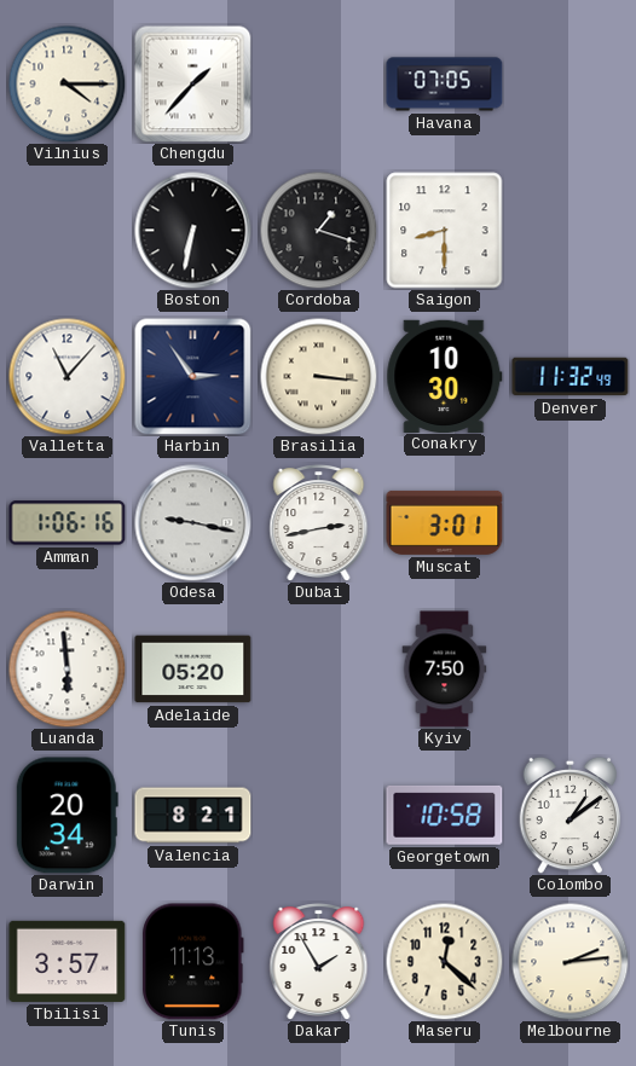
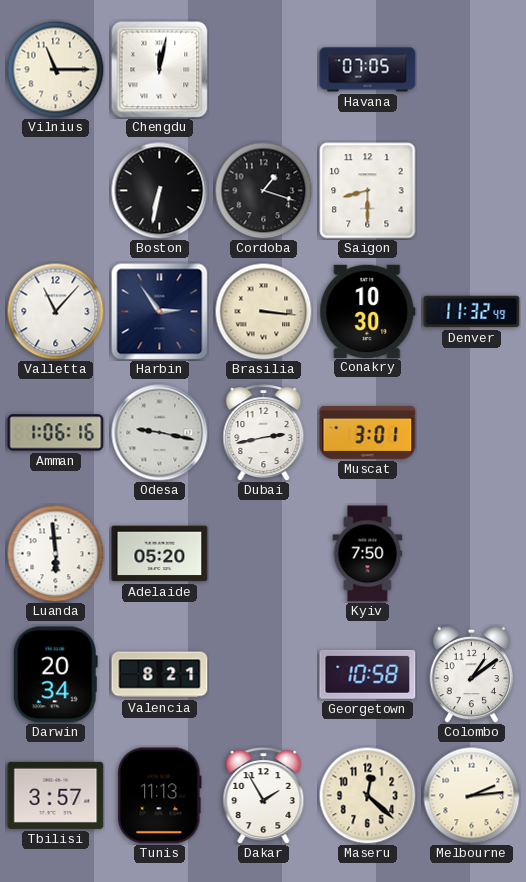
Vilnius: 4:15 -> 11:15 (55, 69)
Chengdu: 1:37 -> 12:02 (160, 70)
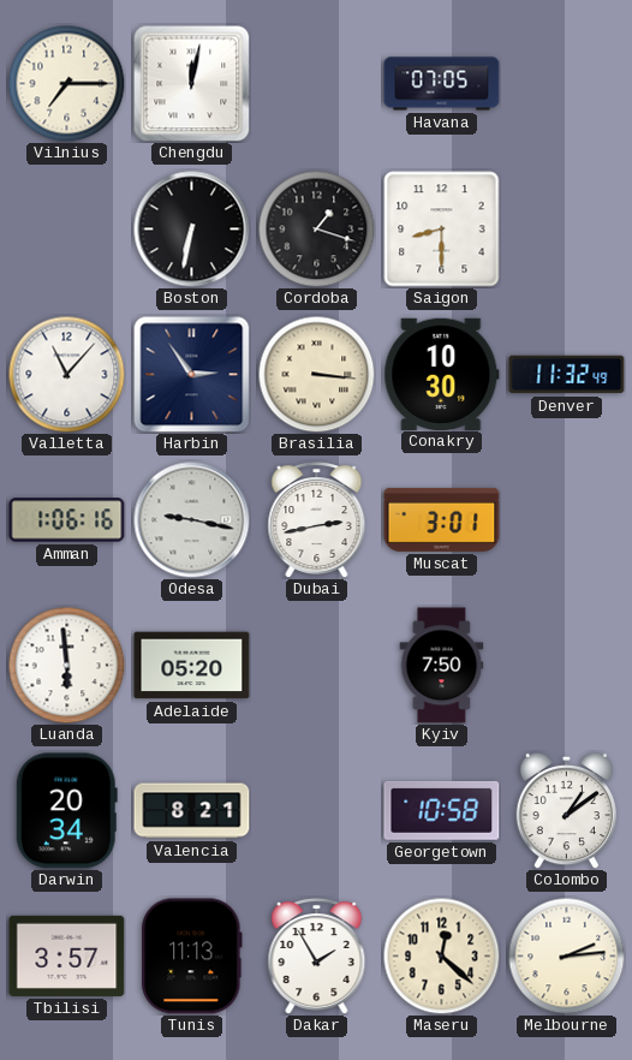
Vilnius: 11:15 -> 7:15 (66, 83)
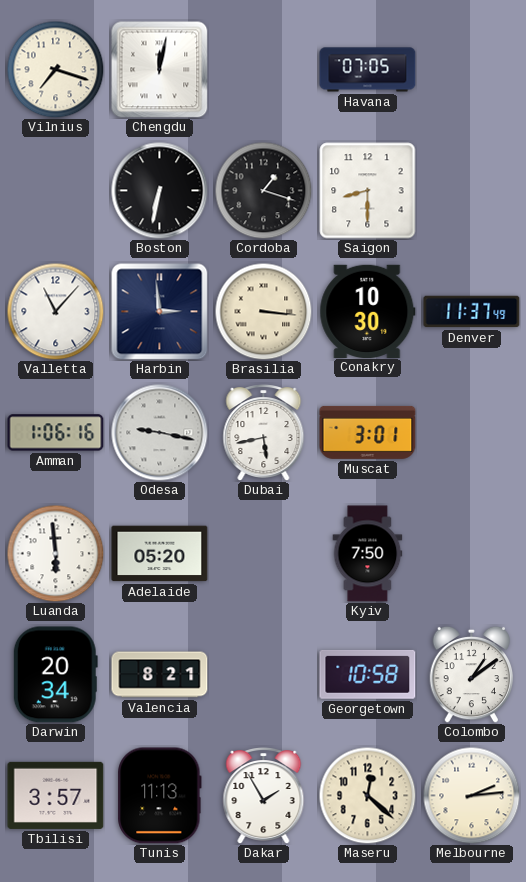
Vilnius: 7:15 -> 7:18 (55, 69)
Harbin: 2:54 -> 2:59 (160, 312)
Denver: 11:32 -> 11:37 (472, 312)
Dubai: 2:43 -> 5:43 (264, 433)
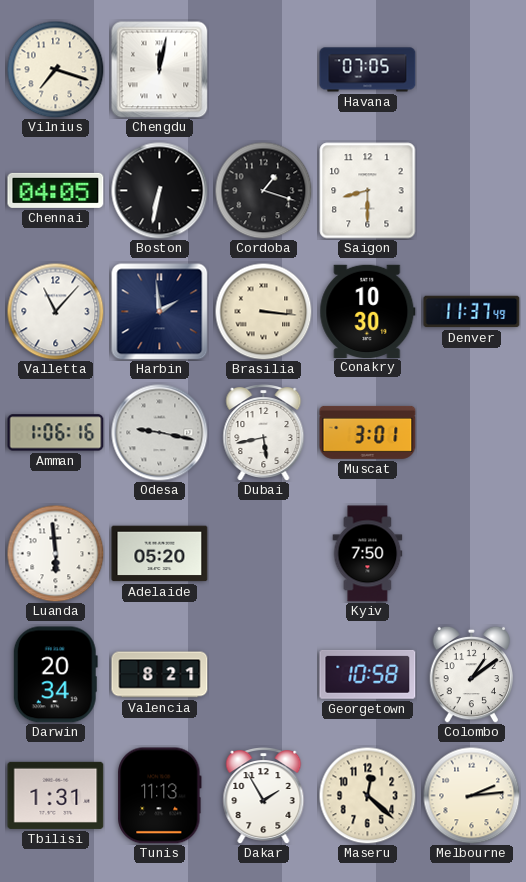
Chennai: none -> 04:05 (56, 190)
Harbin: 2:59 -> 1:59 (160, 312)
Tbilisi: 3:57 -> 1:31 (56, 795)
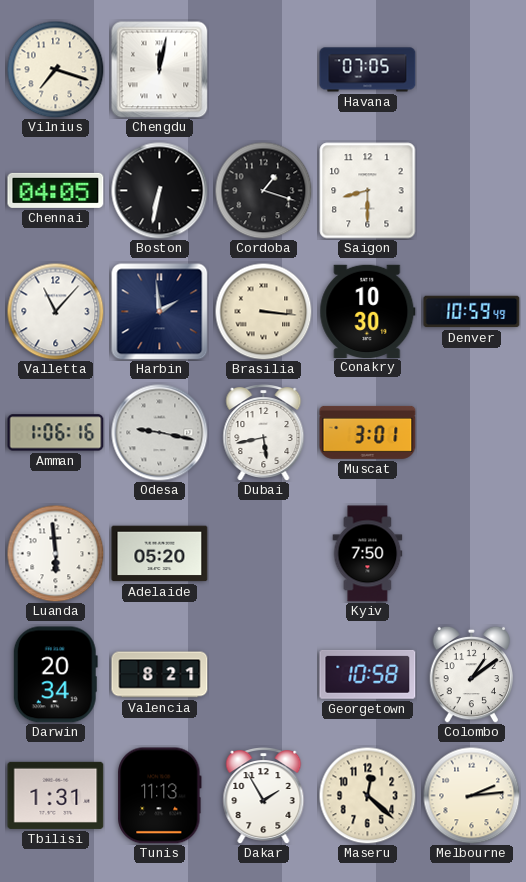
Denver: 11:37 -> 10:59 (472, 312)
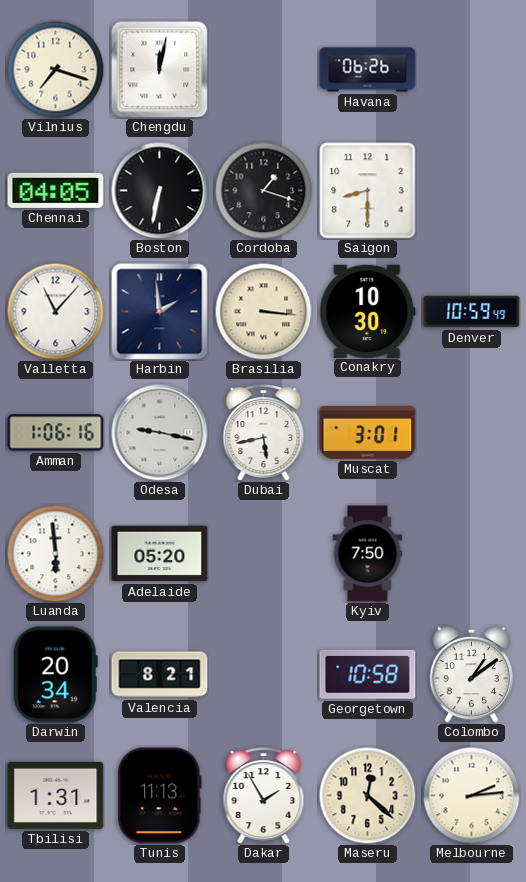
Havana: 07:05 -> 06:26 (368, 70)
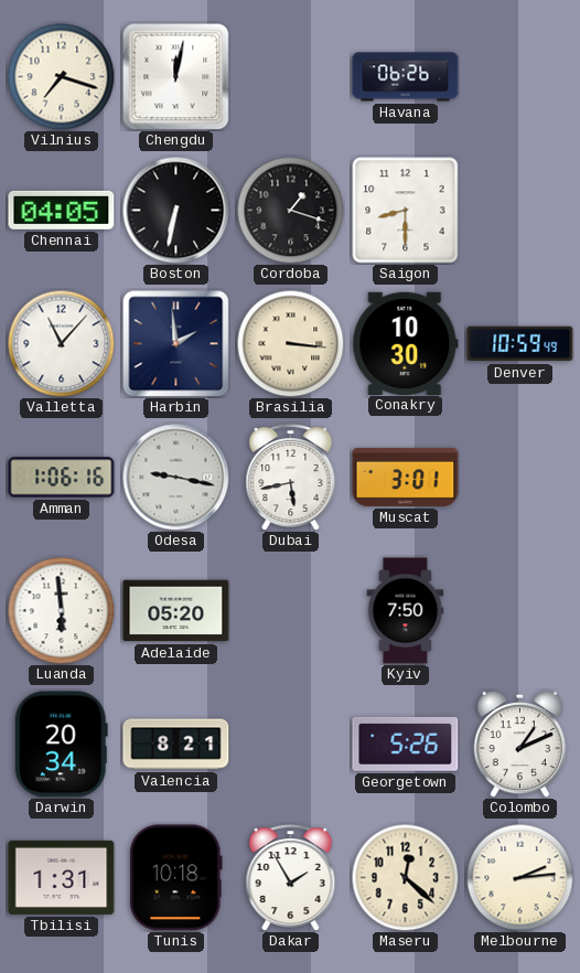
Georgetown: 10:58 -> 5:26 (406, 744)
Colombo: 1:09 -> 1:11 (520, 744)
Tunis: 11:13 -> 10:18 (176, 878)
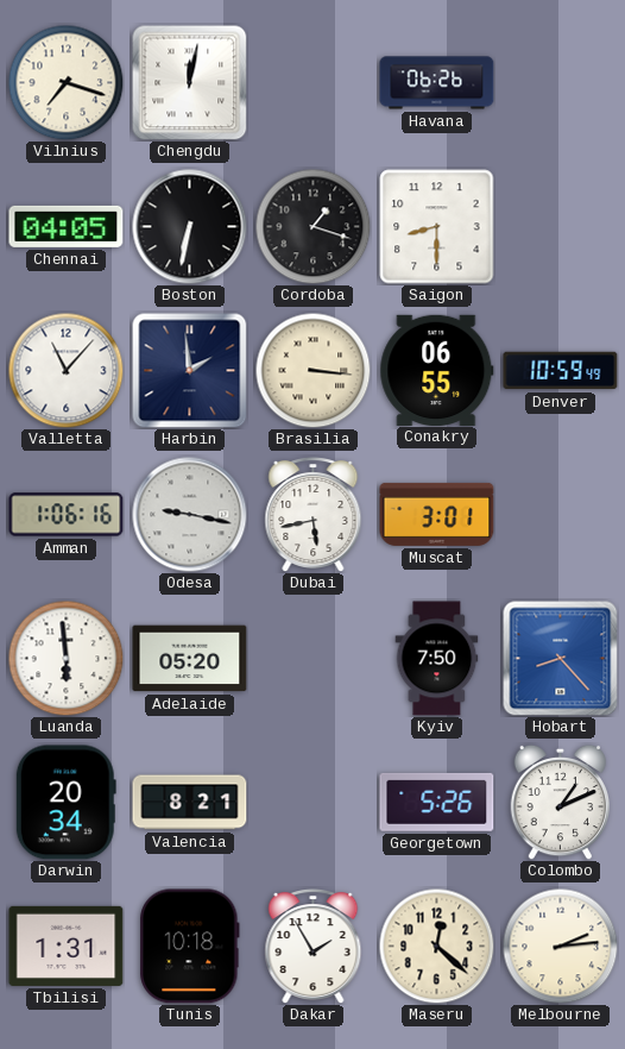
Conakry: 10:30 -> 06:55 (437, 370)
Hobart: none -> 8:23 (561, 659)
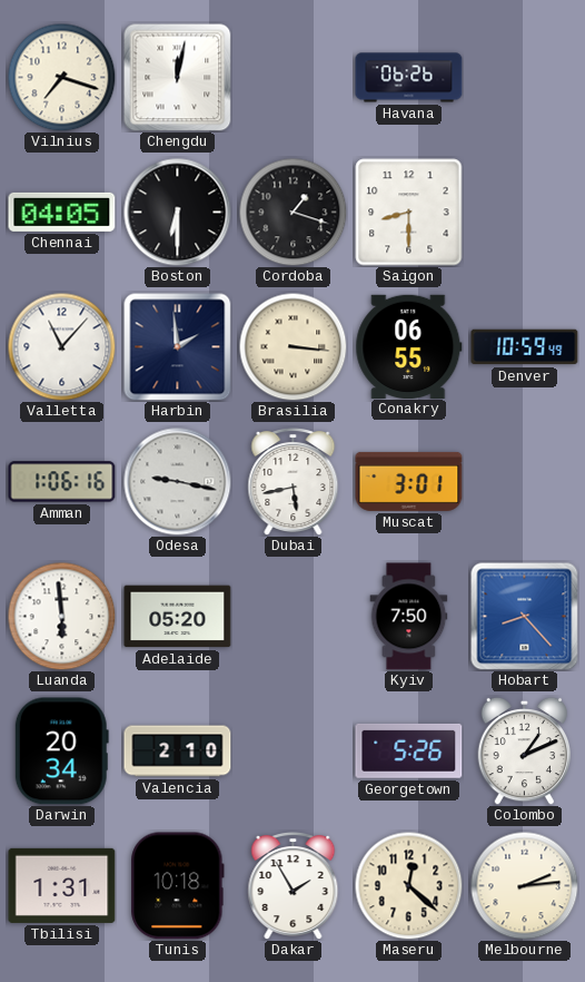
Boston: 6:32 -> 6:30 (178, 213)
Valencia: 8:21 -> 2:10 (178, 752)
